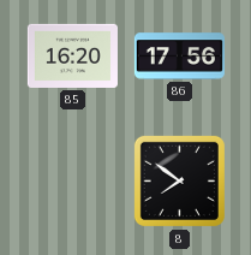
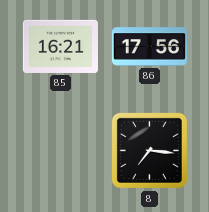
85: 16:20 -> 16:21 (60, 46)
8: 7:51 -> 7:16 (149, 150)
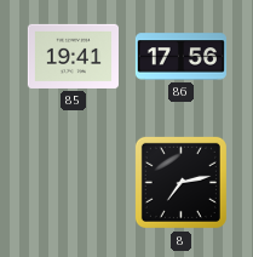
85: 16:21 -> 19:41 (73, 56)
8: 7:16 -> 7:13 (180, 182)
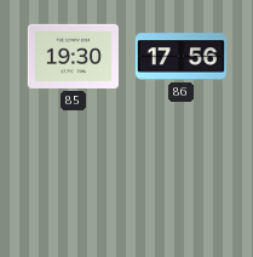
85: 19:41 -> 19:30 (73, 56)
8: 7:13 -> none (180, 182)
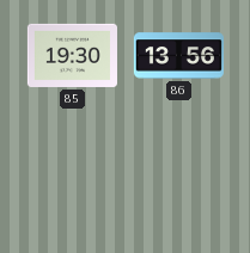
86: 17:56 -> 13:56 (178, 56)
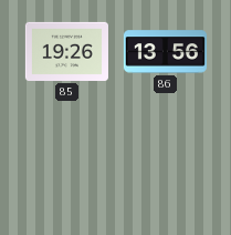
85: 19:30 -> 19:26 (66, 51)
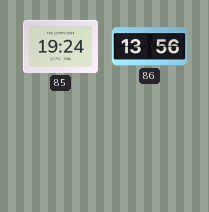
85: 19:26 -> 19:24 (60, 46)
